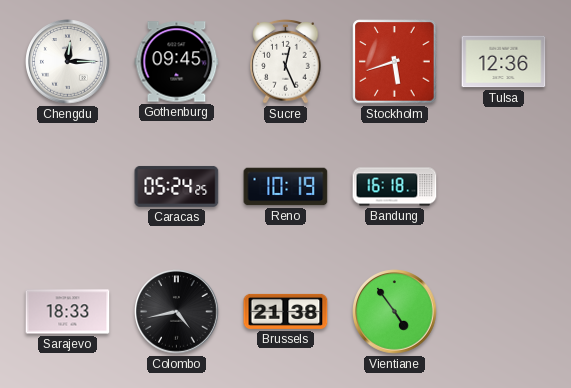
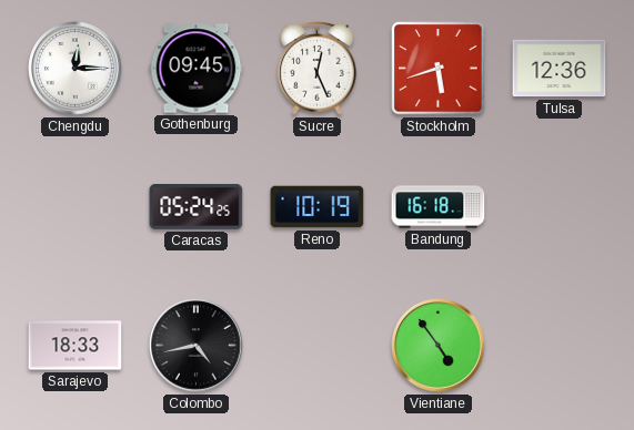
Brussels: 21:38 -> none (286, 311)
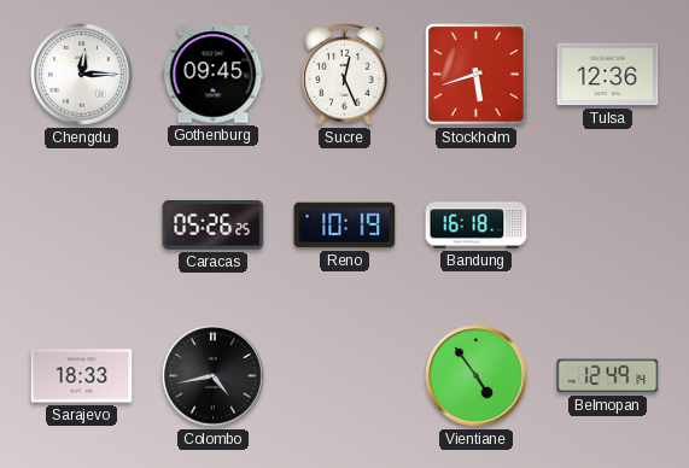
Caracas: 05:24 -> 05:26 (214, 224)
Belmopan: none -> 12:49 (608, 376)
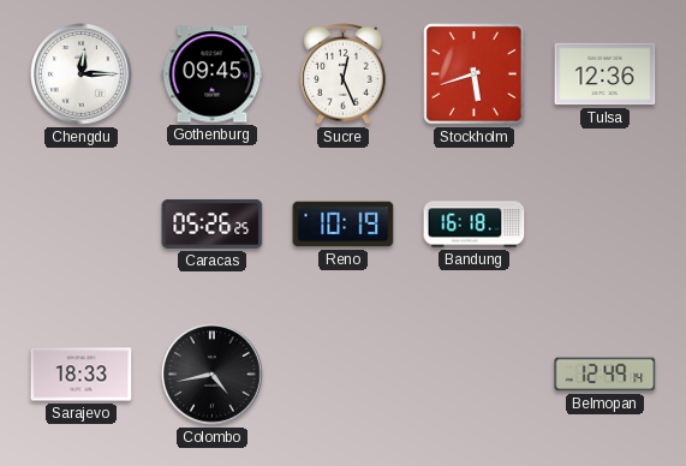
Vientiane: 4:54 -> none (477, 376)
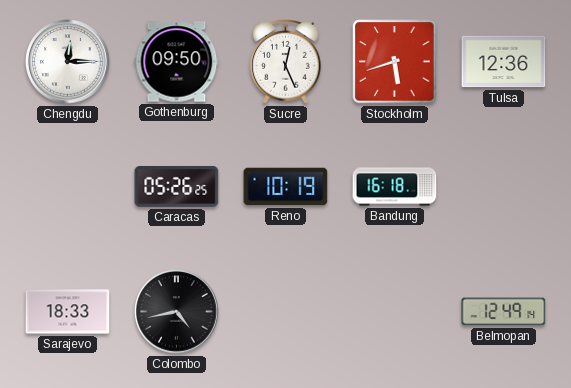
Gothenburg: 09:45 -> 09:50 (177, 62)
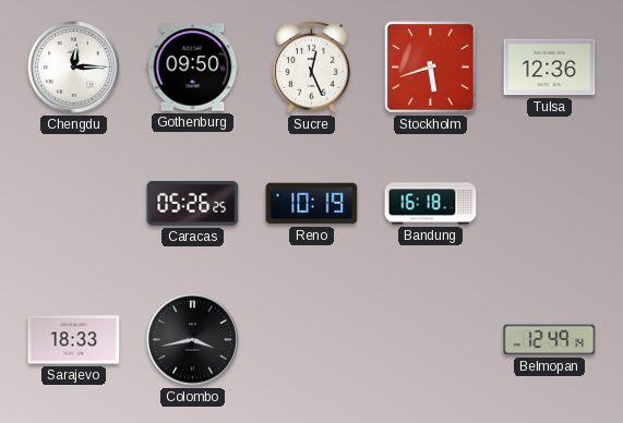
Colombo: 4:43 -> 3:43 (193, 340)
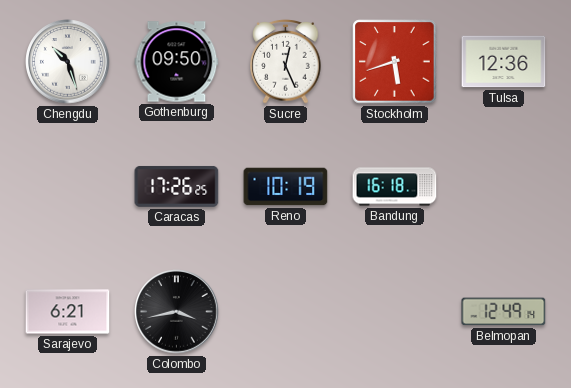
Chengdu: 12:15 -> 10:27 (68, 62)
Caracas: 05:26 -> 17:26 (177, 186)
Sarajevo: 18:33 -> 6:21 (68, 312)
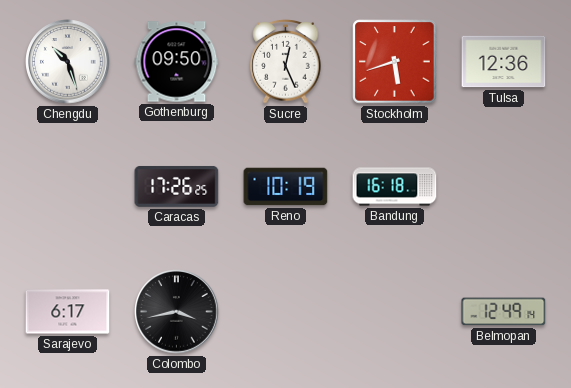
Sarajevo: 6:21 -> 6:17 (68, 312)
